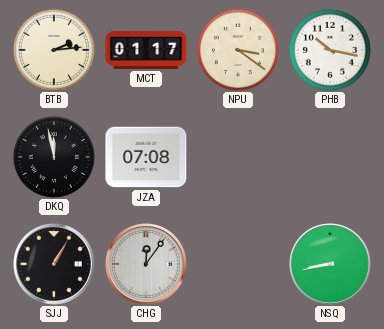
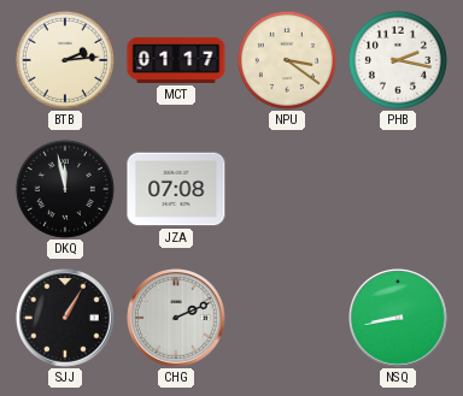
PHB: 10:17 -> 2:17 (398, 60)
CHG: 12:06 -> 2:11 (177, 319)
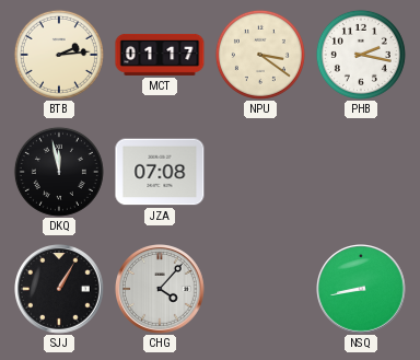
CHG: 2:11 -> 4:07 (161, 290)
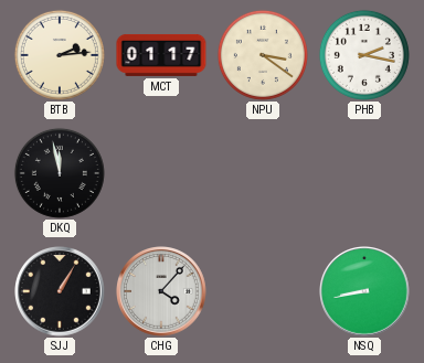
JZA: 07:08 -> none (160, 172)
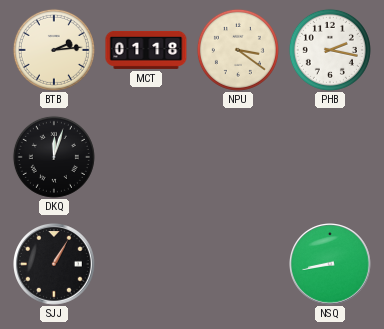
MCT: 01:17 -> 01:18 (146, 50)
DKQ: 11:58 -> 12:03 (54, 157)
CHG: 4:07 -> none (162, 292)
